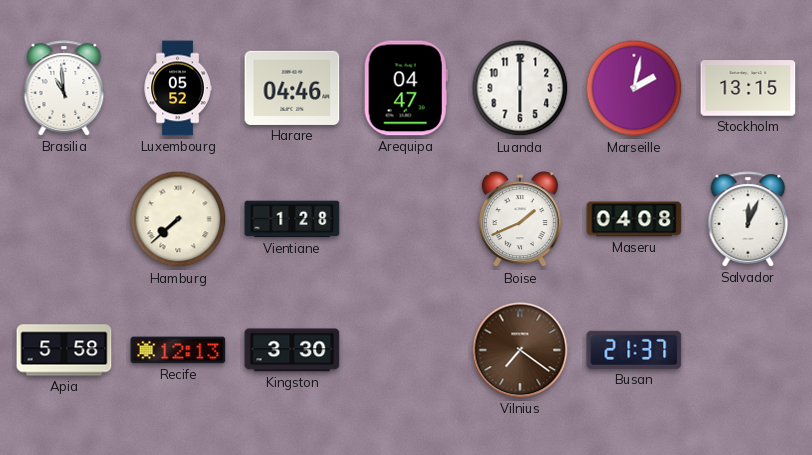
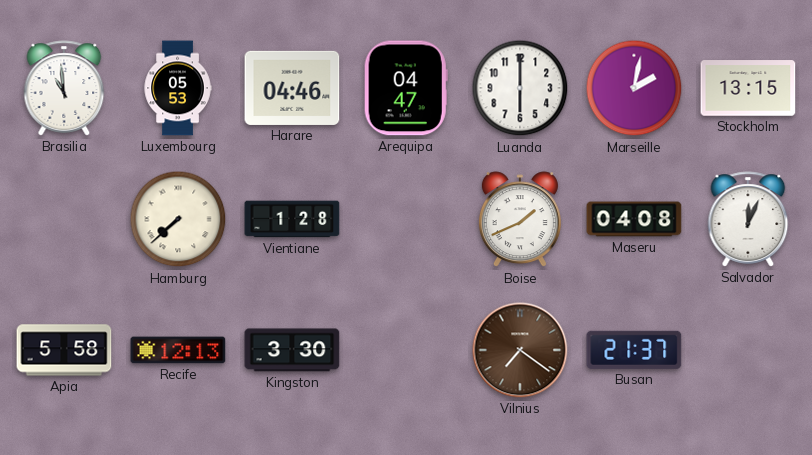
Luxembourg: 05:52 -> 05:53 (178, 88)
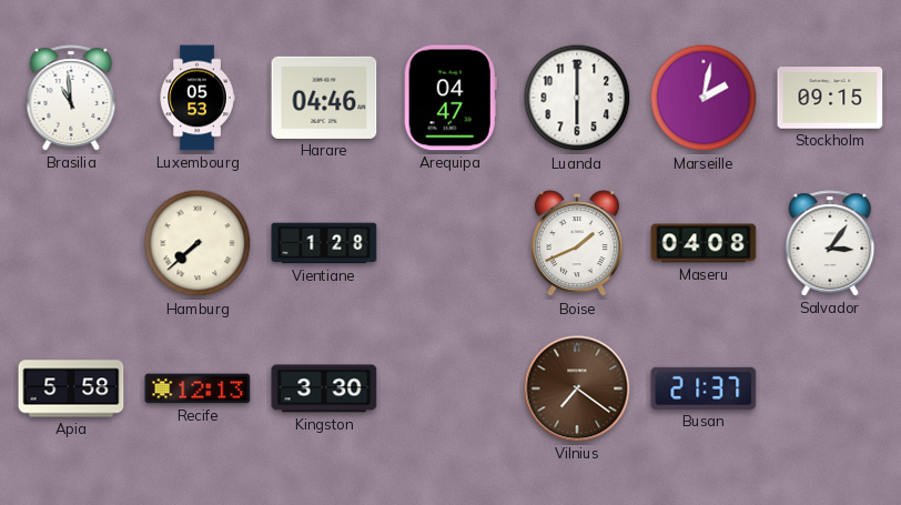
Stockholm: 13:15 -> 09:15 (830, 98)
Salvador: 12:04 -> 3:06 (830, 243)
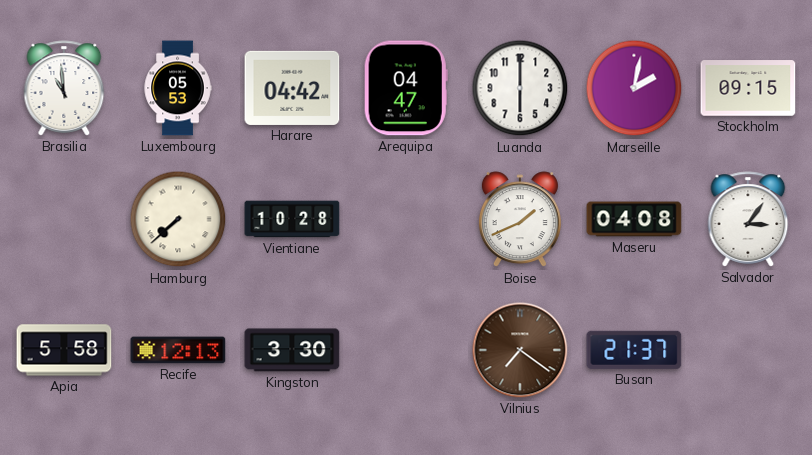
Harare: 04:46 -> 04:42 (292, 88)
Vientiane: 1:28 -> 10:28 (292, 219)
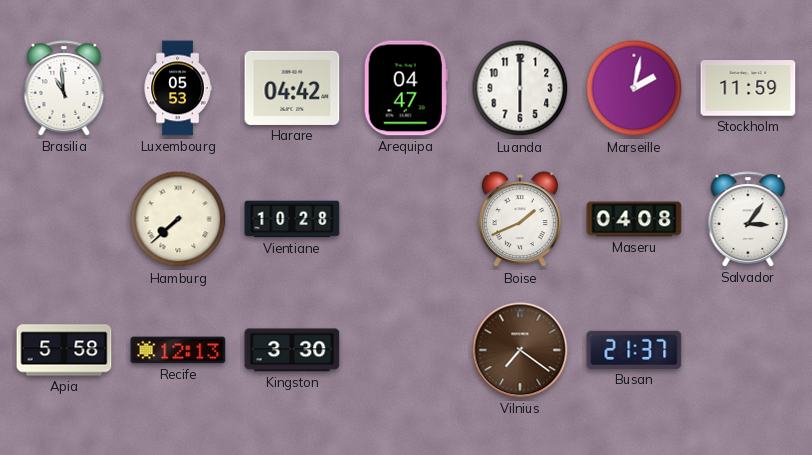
Stockholm: 09:15 -> 11:59 (748, 88)
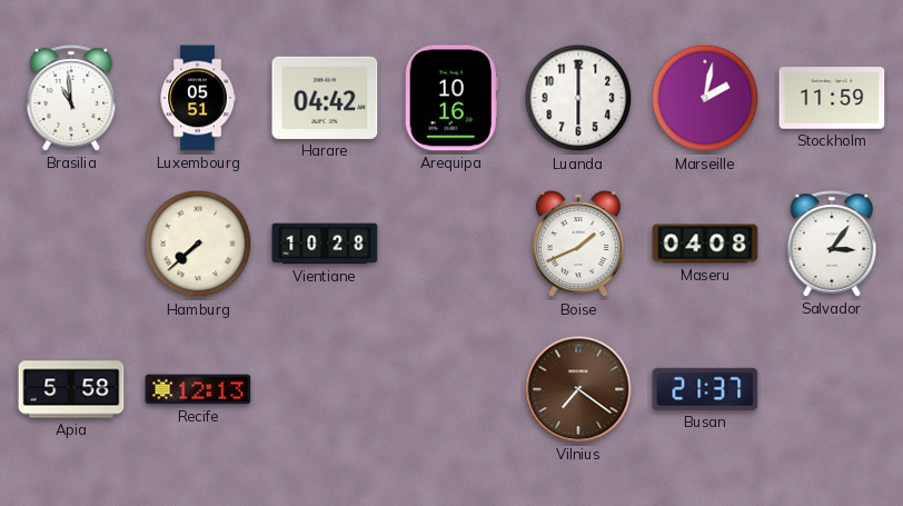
Luxembourg: 05:53 -> 05:51 (198, 98)
Arequipa: 04:47 -> 10:16 (451, 98)
Kingston: 3:30 -> none (292, 350)
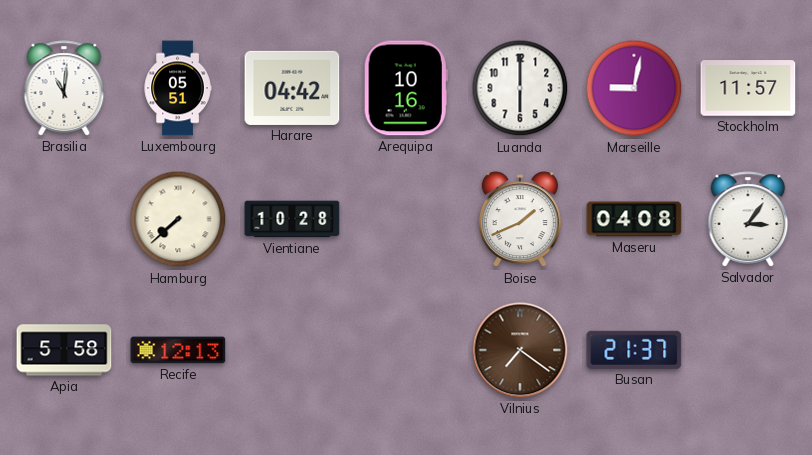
Brasilia: 10:59 -> 11:01 (64, 88)
Marseille: 2:02 -> 9:02 (634, 88)
Stockholm: 11:59 -> 11:57 (748, 88)
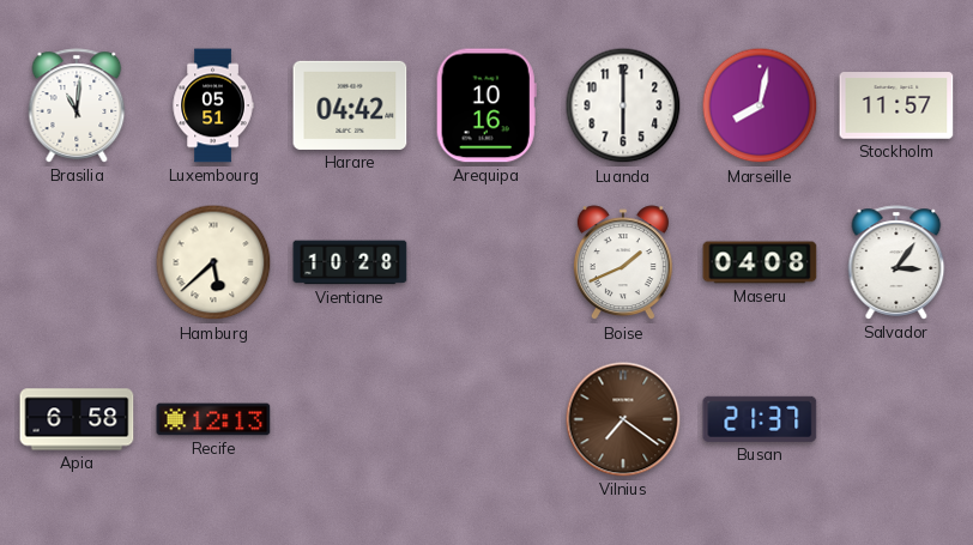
Marseille: 9:02 -> 8:02 (760, 105)
Hamburg: 7:38 -> 5:38 (213, 262)
Apia: 5:58 -> 6:58 (77, 419)
